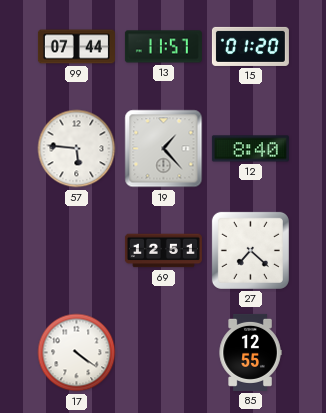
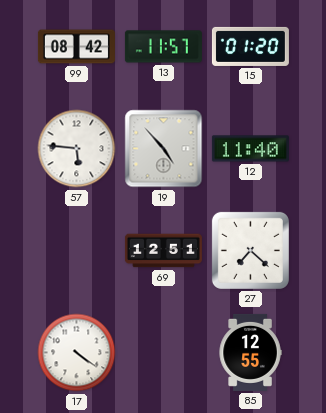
99: 07:44 -> 08:42 (76, 47)
19: 1:23 -> 4:53 (164, 149)
12: 8:40 -> 11:40 (250, 149)
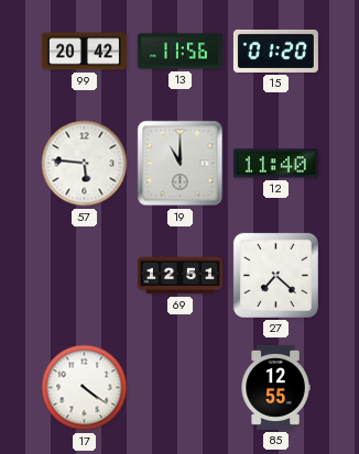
99: 08:42 -> 20:42 (84, 52)
13: 11:57 -> 11:56 (179, 52)
19: 4:53 -> 11:00 (181, 164)
